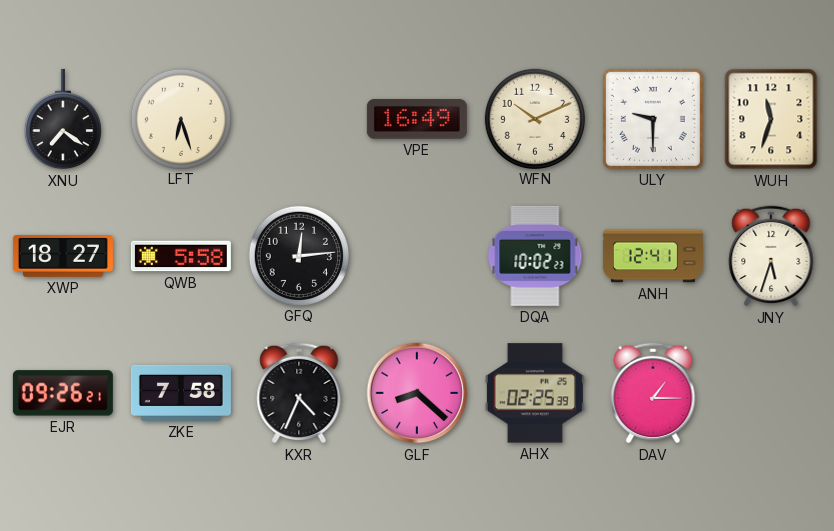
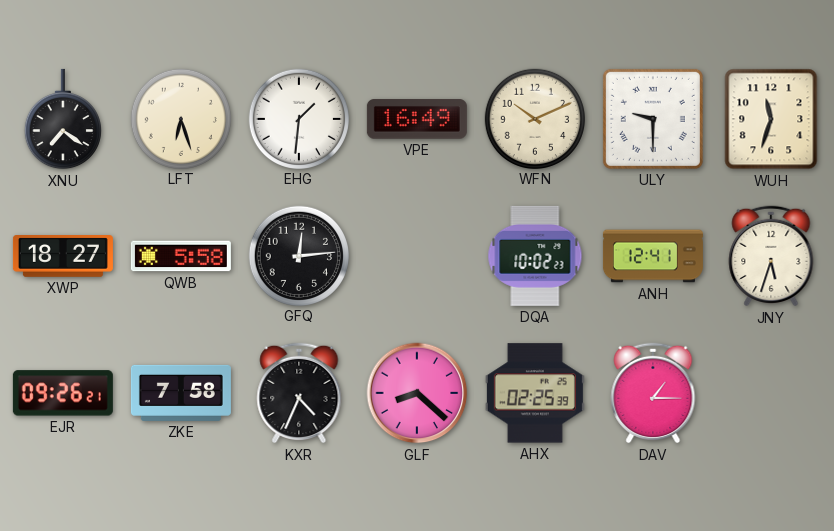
EHG: none -> 1:31 (298, 118)
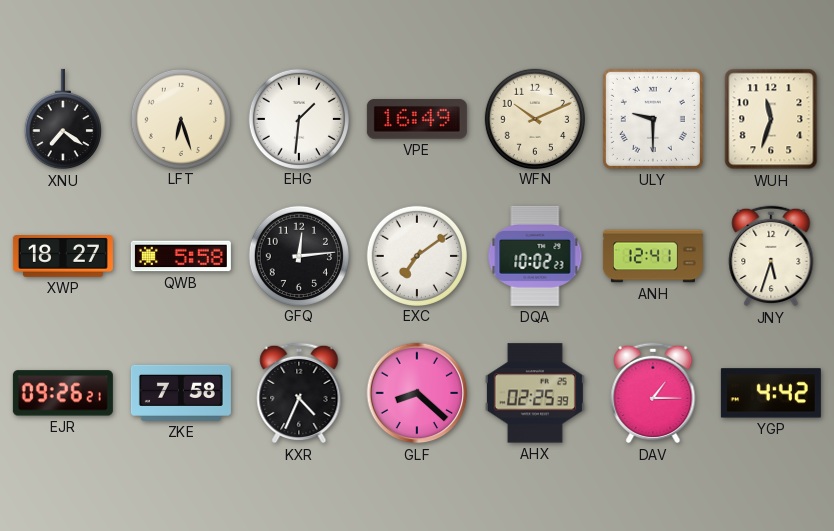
EXC: none -> 7:09 (416, 255)
YGP: none -> 4:42 (771, 393)
